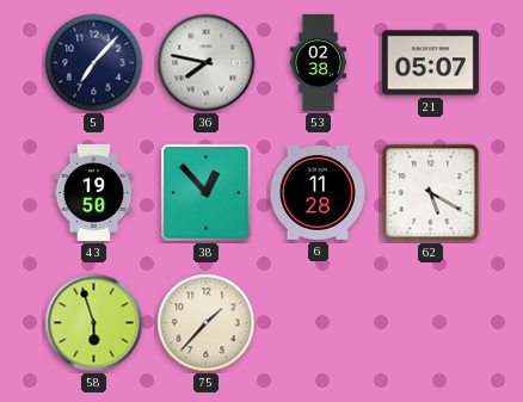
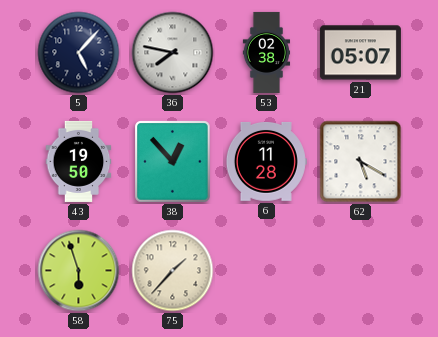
5: 7:07 -> 5:07 (79, 53)
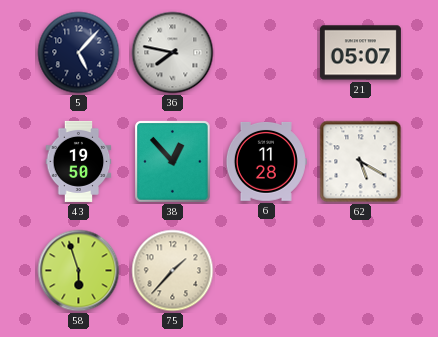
53: 02:38 -> none (267, 52)
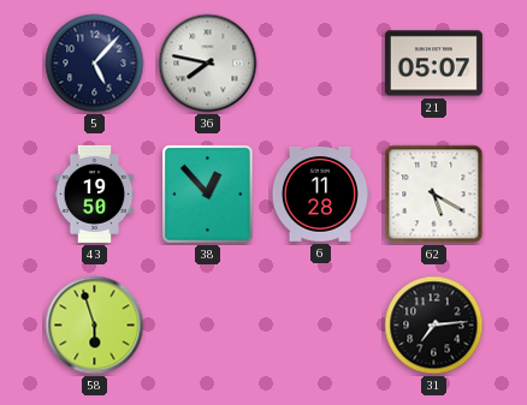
75: 1:37 -> none (173, 271)
31: none -> 7:14 (434, 326)
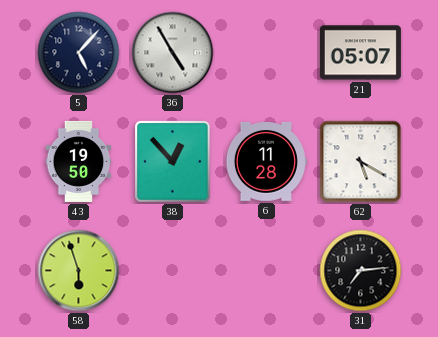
36: 7:47 -> 4:55 (173, 53)
